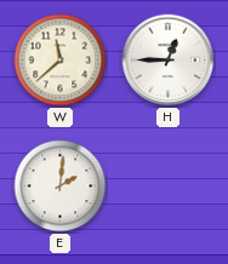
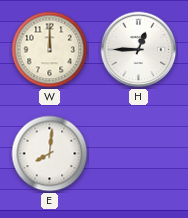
W: 11:38 -> 12:00 (50, 50)
E: 2:01 -> 8:01 (50, 154)
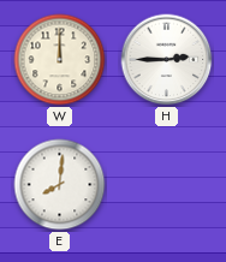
H: 12:45 -> 2:45 (167, 60)
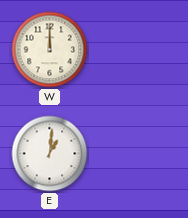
H: 2:45 -> none (167, 60)
E: 8:01 -> 1:01 (50, 154)
